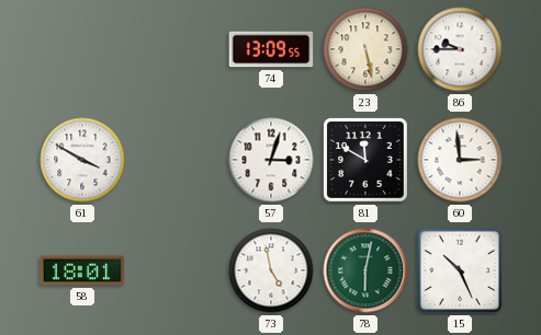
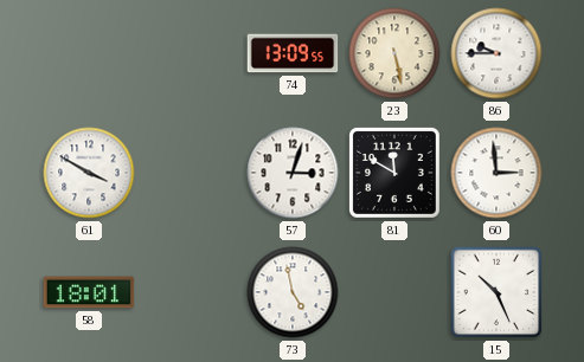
78: 6:02 -> none (365, 270)
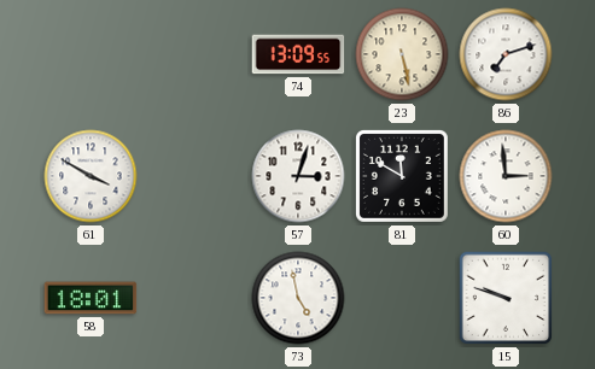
86: 9:45 -> 7:12 (506, 54)
15: 10:26 -> 9:48 (506, 298)
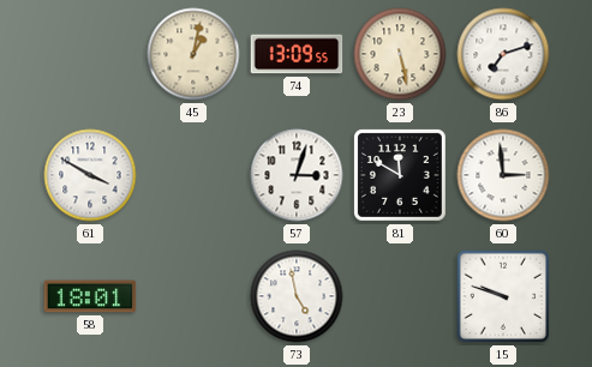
45: none -> 1:02 (193, 54)
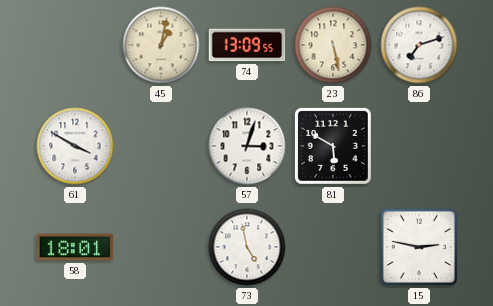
81: 11:50 -> 5:50 (333, 146)
60: 2:59 -> none (503, 175)
15: 9:48 -> 2:47 (419, 247)
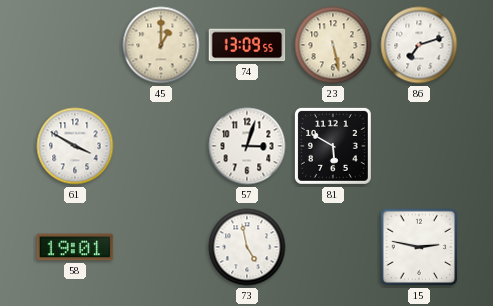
45: 1:02 -> 1:00 (161, 45)
58: 18:01 -> 19:01 (75, 247)
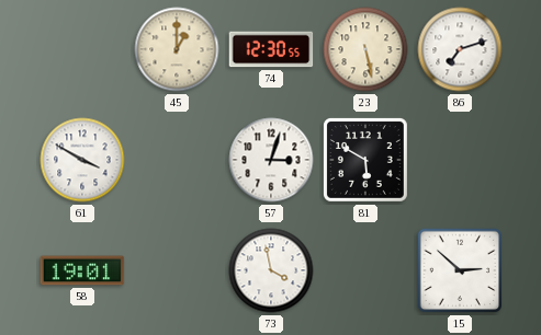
74: 13:09 -> 12:30 (271, 49)
73: 4:58 -> 3:58 (271, 270)
15: 2:47 -> 2:52 (460, 270)
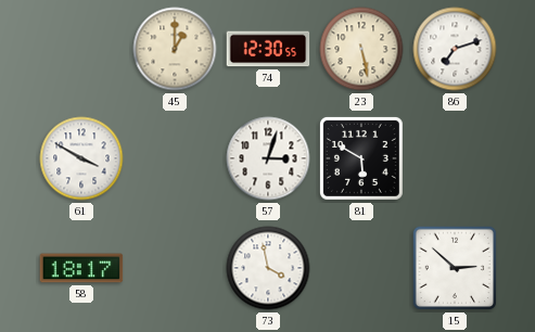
58: 19:01 -> 18:17 (81, 268)
